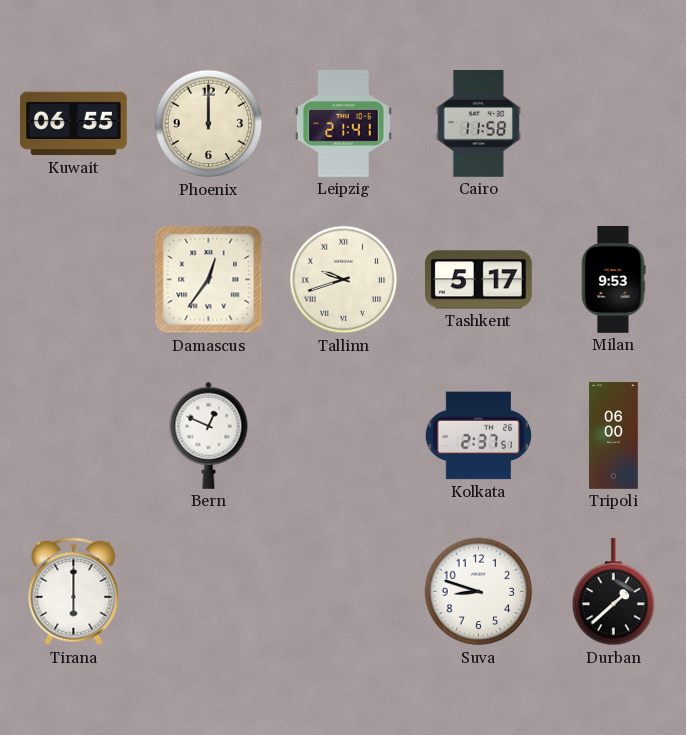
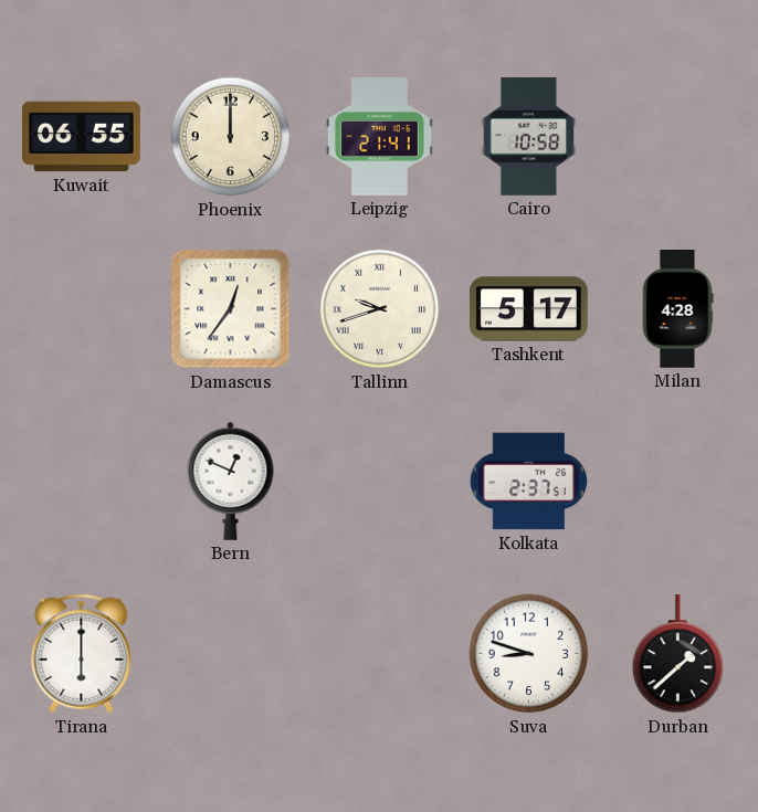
Cairo: 11:58 -> 10:58 (528, 137)
Milan: 9:53 -> 4:28 (677, 309)
Tripoli: 06:00 -> none (614, 436)
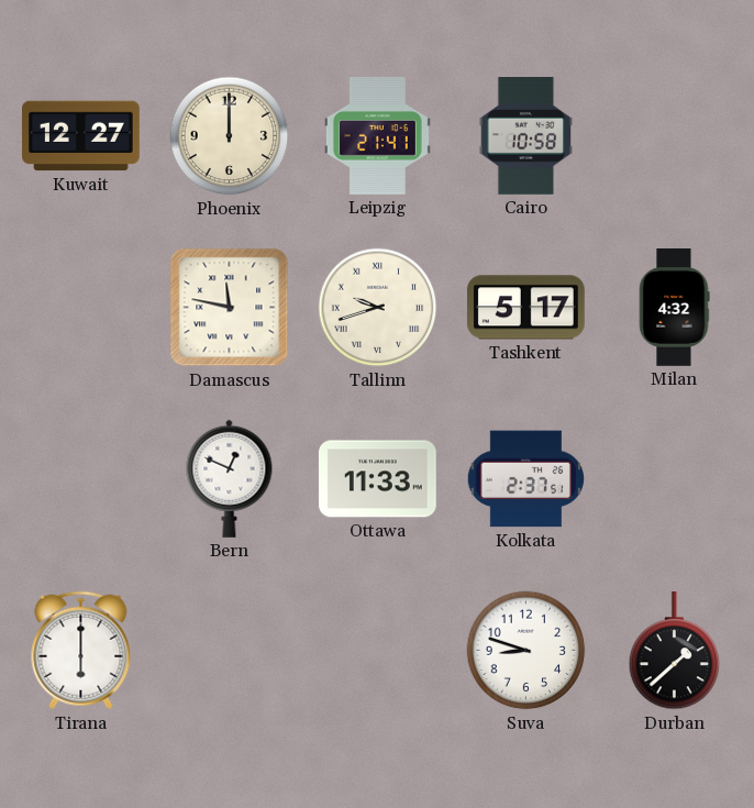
Kuwait: 06:55 -> 12:27 (81, 136)
Damascus: 12:36 -> 11:47 (230, 308)
Milan: 4:28 -> 4:32 (674, 308)
Ottawa: none -> 11:33 (377, 479)
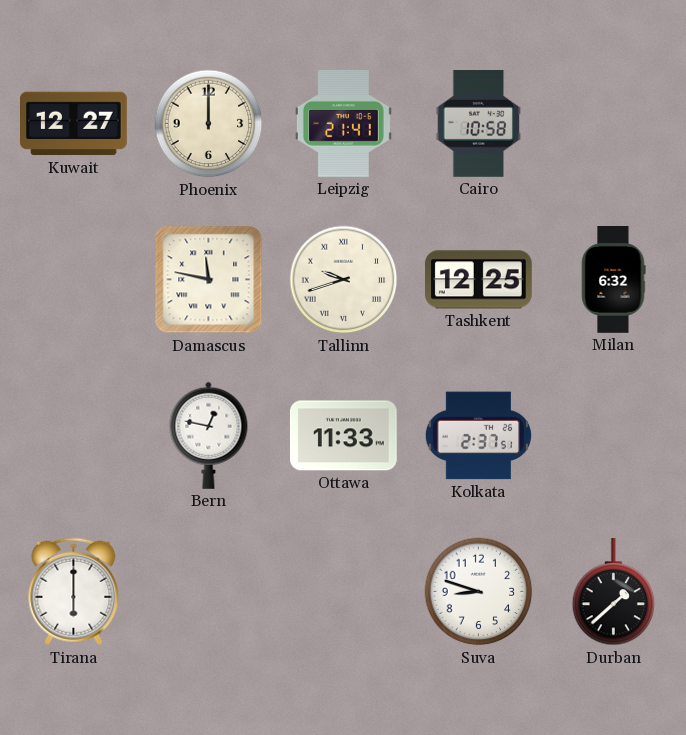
Tashkent: 5:17 -> 12:25 (478, 280)
Milan: 4:32 -> 6:32 (613, 280)
Bern: 12:49 -> 12:47 (209, 435)
